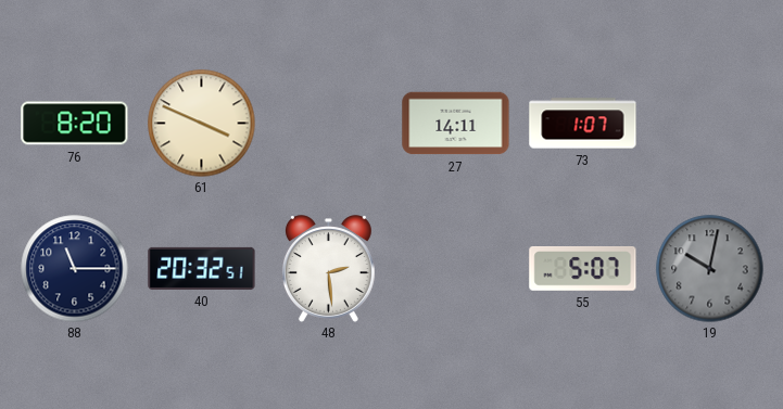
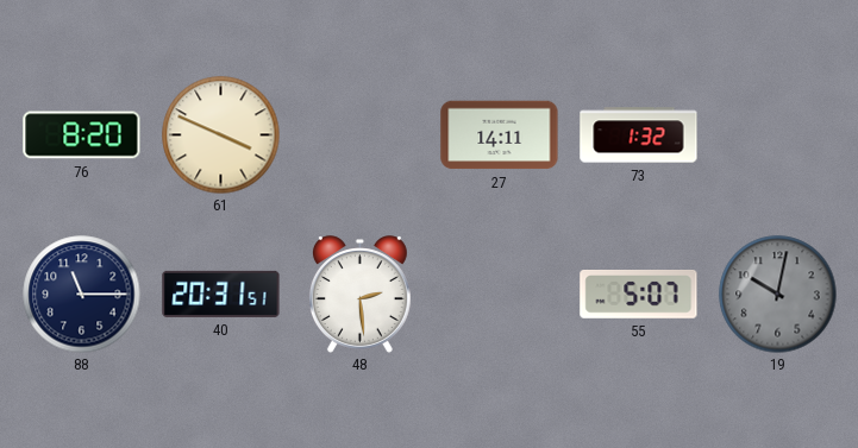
73: 1:07 -> 1:32 (639, 135)
40: 20:32 -> 20:31 (221, 294)
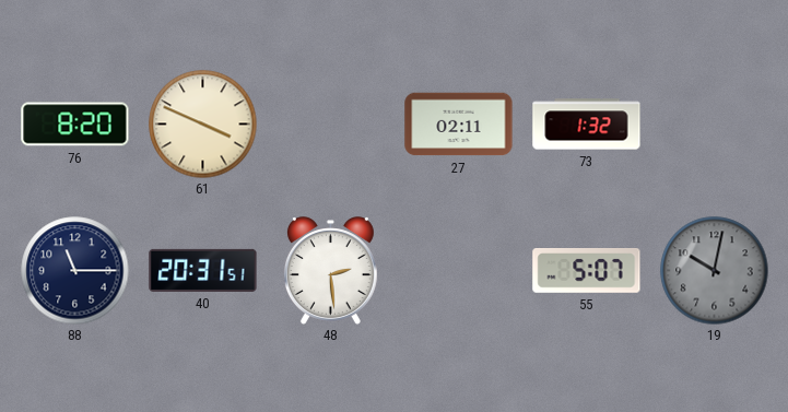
27: 14:11 -> 02:11 (459, 125)
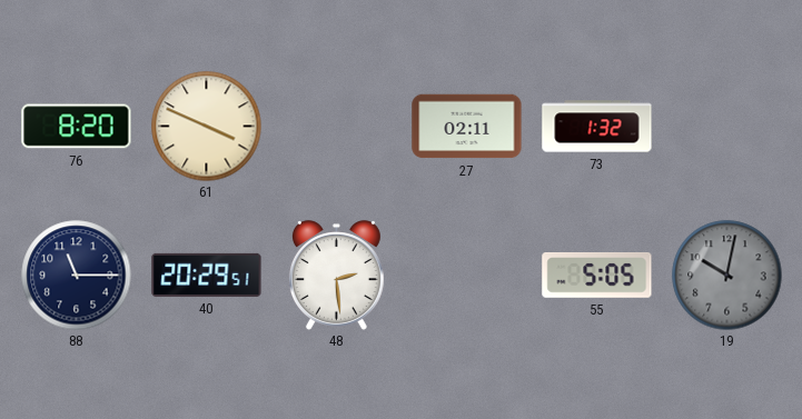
40: 20:31 -> 20:29 (207, 275)
55: 5:07 -> 5:05 (597, 276)
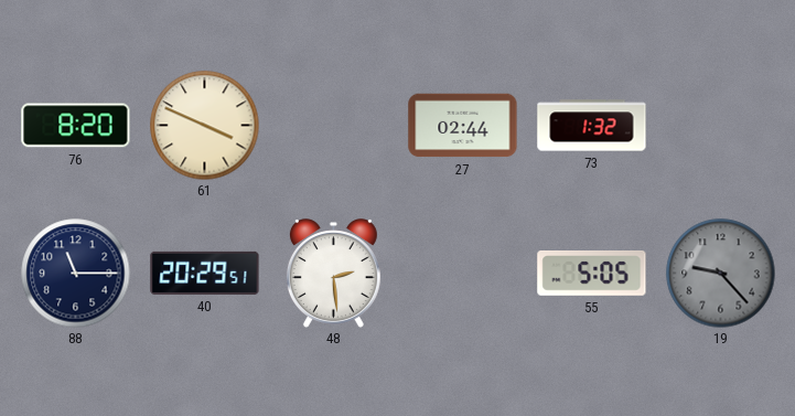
27: 02:11 -> 02:44 (463, 126)
19: 10:02 -> 9:23 (721, 274)
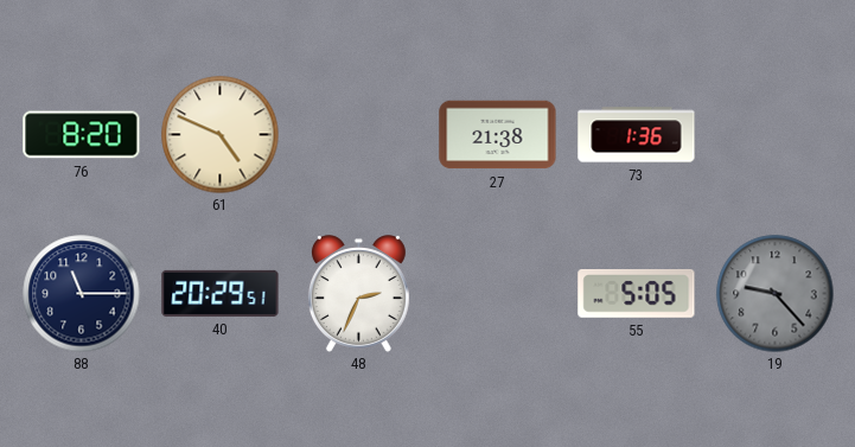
61: 3:49 -> 4:49 (221, 135)
27: 02:44 -> 21:38 (498, 135)
73: 1:32 -> 1:36 (637, 135)
48: 2:29 -> 2:34 (358, 294)
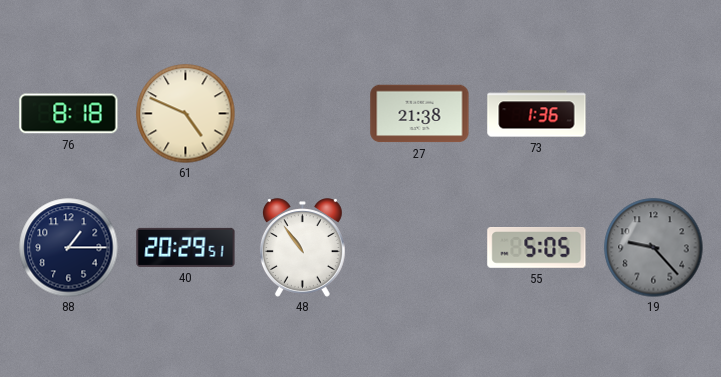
76: 8:20 -> 8:18 (69, 114)
88: 11:15 -> 1:15 (69, 248)
48: 2:34 -> 10:54 (302, 248)
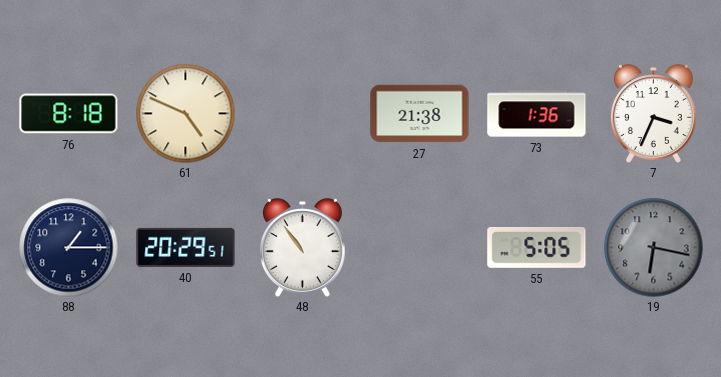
7: none -> 3:34 (653, 114)
19: 9:23 -> 6:17 (654, 248)
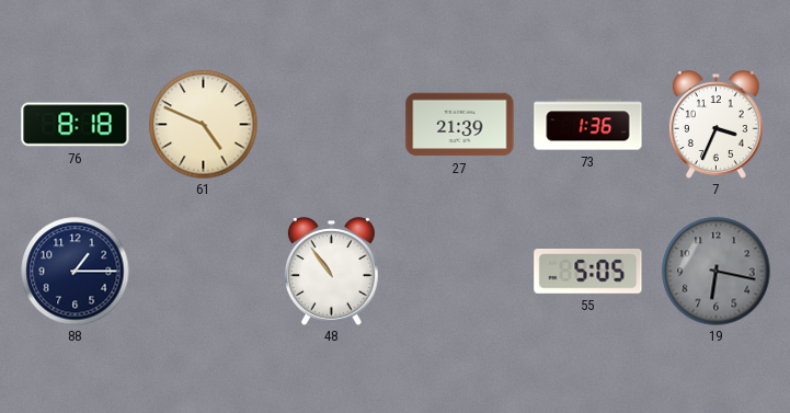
27: 21:38 -> 21:39 (460, 125)
40: 20:29 -> none (186, 247)
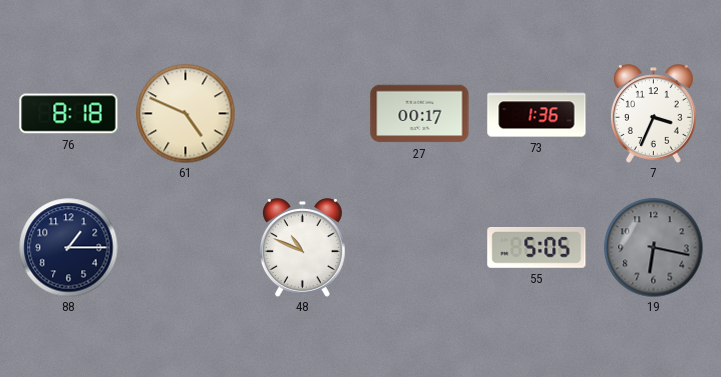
27: 21:39 -> 00:17 (420, 114)
48: 10:54 -> 10:49 (302, 248)
